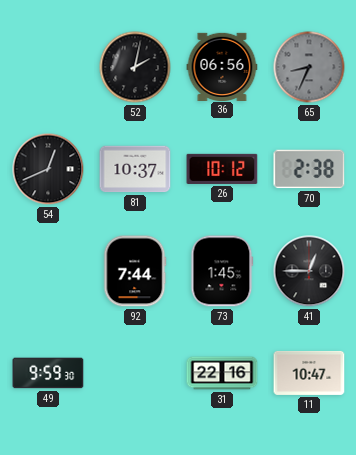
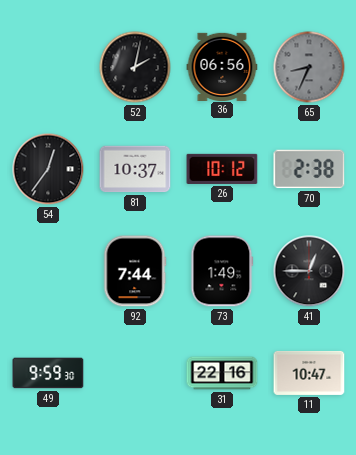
54: 12:41 -> 12:36 (48, 169)
73: 1:45 -> 1:49 (222, 271)
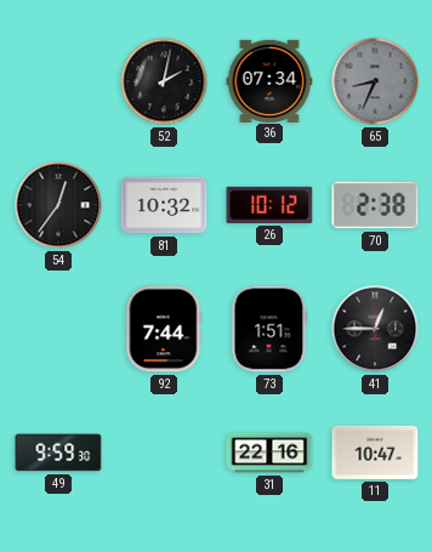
36: 06:56 -> 07:34 (269, 80)
81: 10:37 -> 10:32 (164, 205)
73: 1:49 -> 1:51 (269, 329)
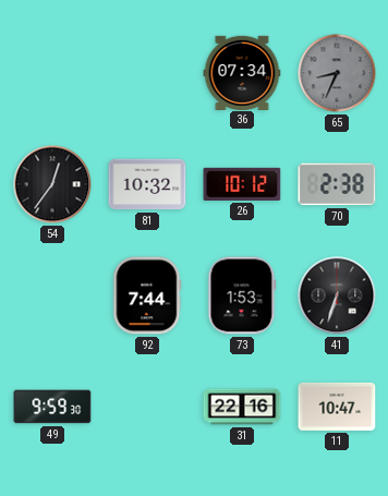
52: 2:02 -> none (164, 81)
73: 1:51 -> 1:53 (242, 295)
41: 12:45 -> 6:33 (337, 295)
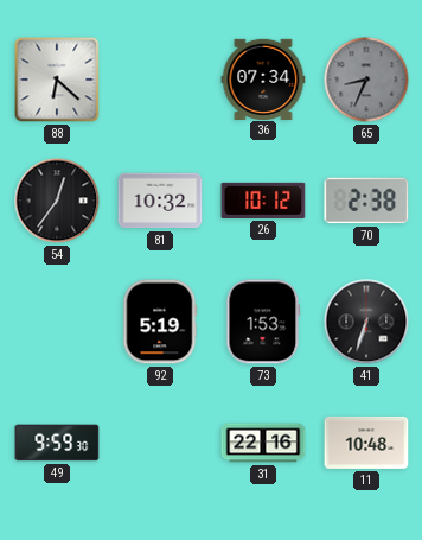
88: none -> 6:22 (57, 80)
92: 7:44 -> 5:19 (160, 322)
11: 10:47 -> 10:48 (366, 443)
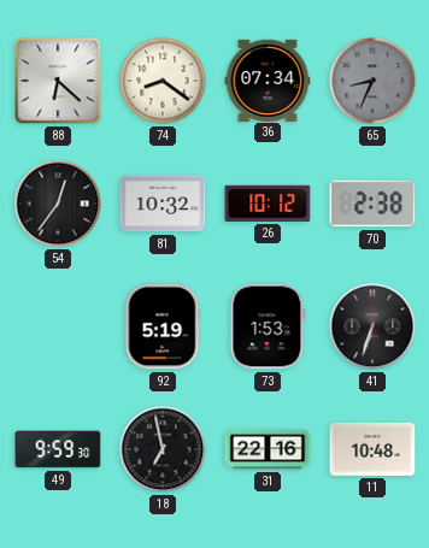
74: none -> 8:21 (163, 81)
18: none -> 6:58 (163, 449)
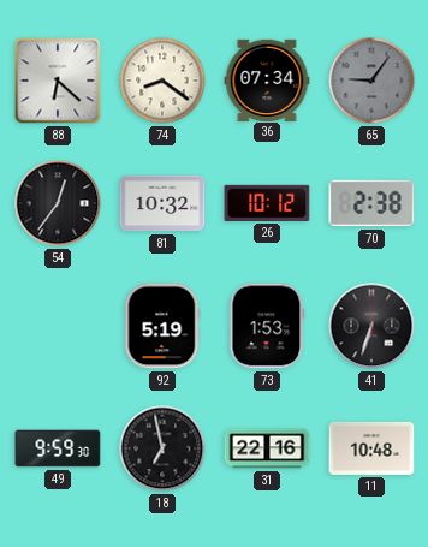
65: 8:34 -> 9:06 (371, 81)
